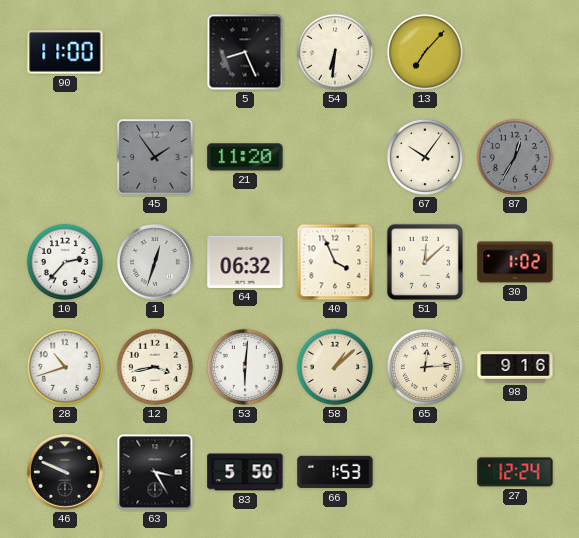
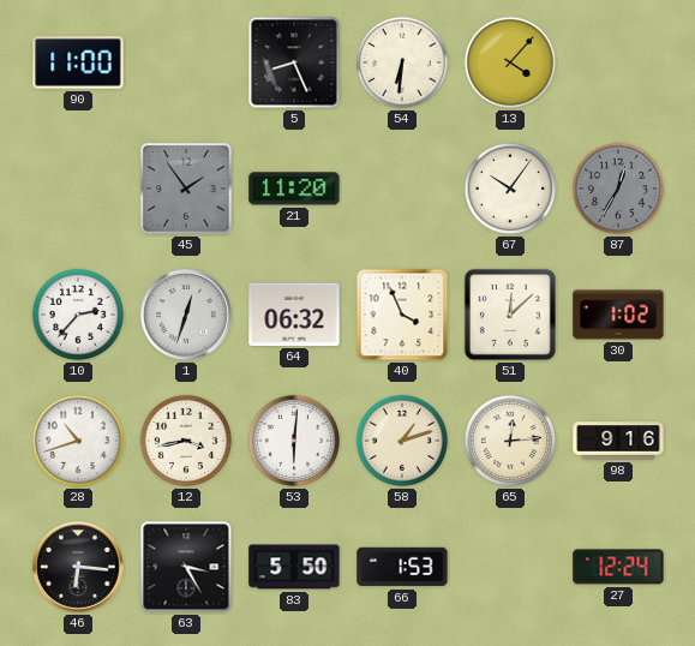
13: 7:07 -> 4:07 (509, 62)
58: 1:08 -> 1:12 (401, 441)
46: 9:49 -> 6:16 (79, 568)
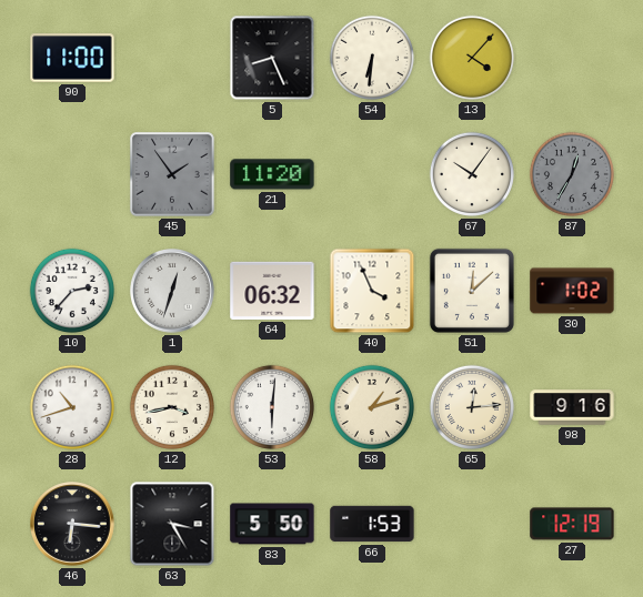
27: 12:24 -> 12:19 (572, 524)
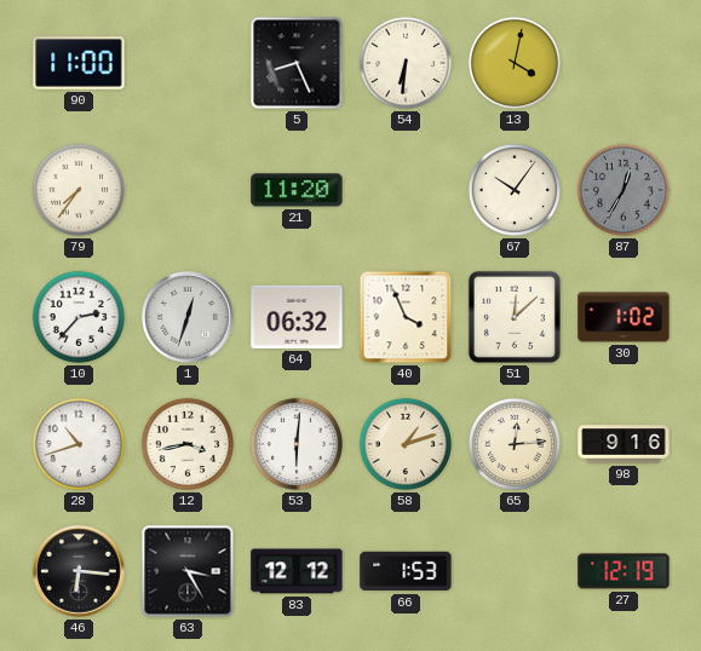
13: 4:07 -> 4:02 (513, 63)
79: none -> 7:36 (77, 190)
45: 1:54 -> none (172, 174)
83: 5:50 -> 12:12 (297, 571)
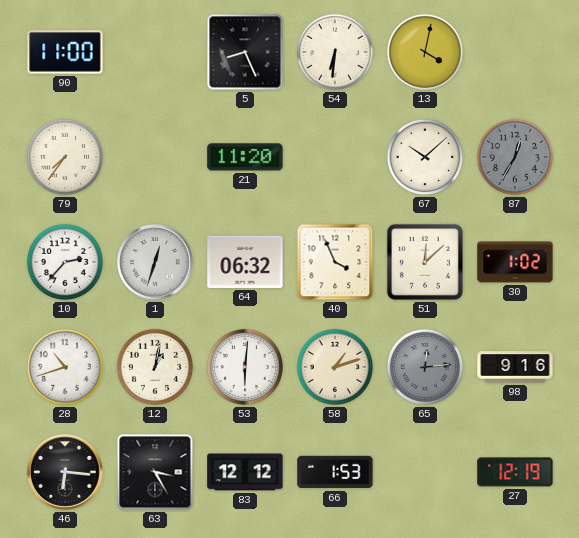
67: 10:06 -> 10:08 (424, 157)
12: 3:43 -> 1:02 (154, 367)
65 dial: cream -> grey (424, 367)
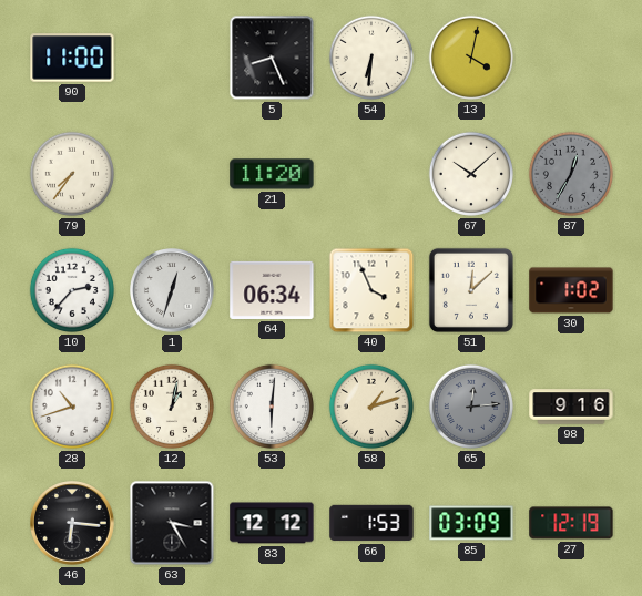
64: 06:32 -> 06:34 (272, 290)
85: none -> 03:09 (471, 523)
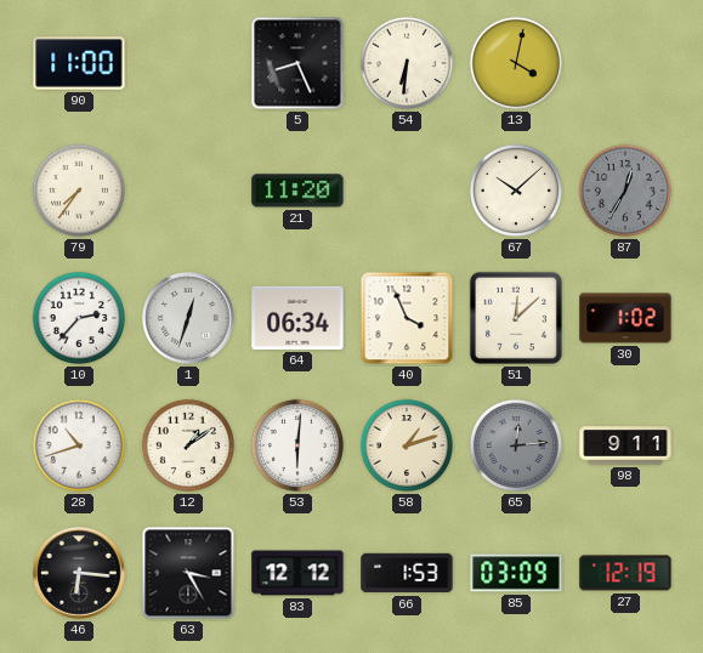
12: 1:02 -> 1:09 (187, 445)
98: 9:16 -> 9:11 (625, 445)
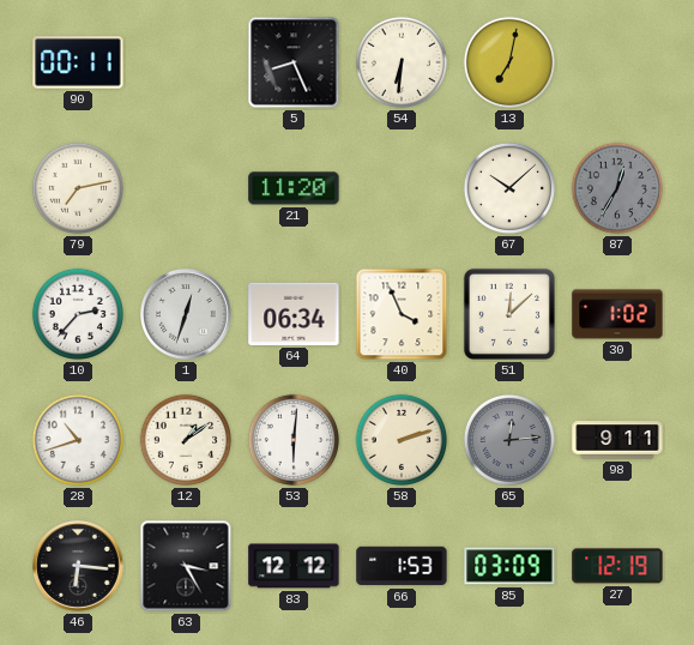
90: 11:00 -> 00:11 (78, 62)
13: 4:02 -> 7:02 (508, 62)
79: 7:36 -> 7:13 (77, 188)
58: 1:12 -> 2:12 (400, 440)
